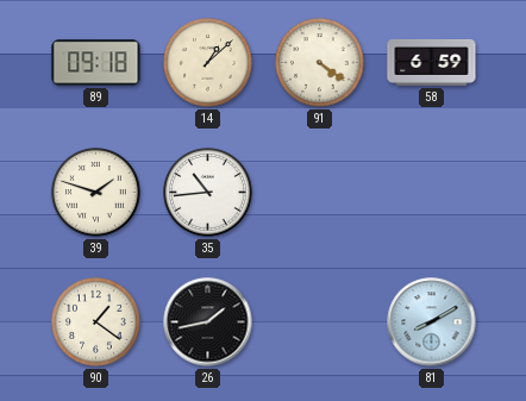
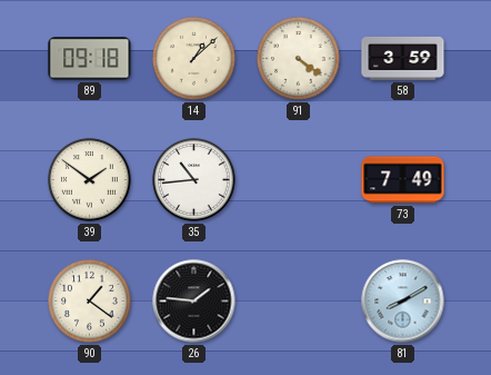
58: 6:59 -> 3:59 (403, 58)
39: 1:48 -> 1:51 (90, 180)
73: none -> 7:49 (403, 180)
26: 1:43 -> 1:46 (194, 302)
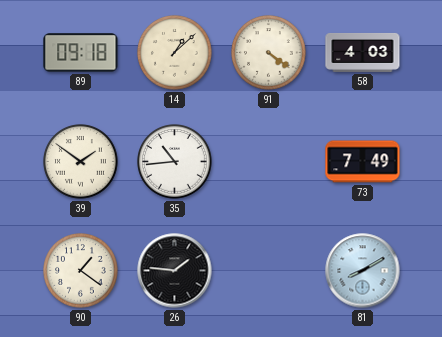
58: 3:59 -> 4:03 (363, 52)
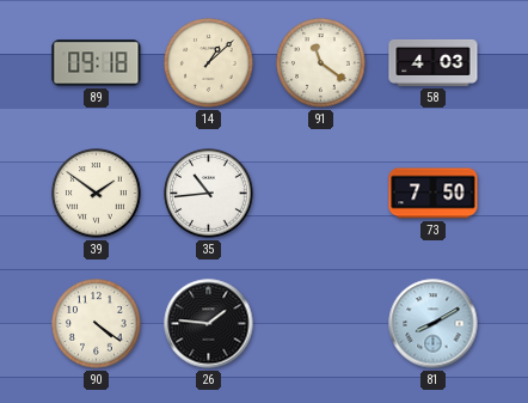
91: 4:21 -> 11:21 (321, 63)
73: 7:49 -> 7:50 (434, 194)
90: 1:21 -> 4:21 (97, 324)
